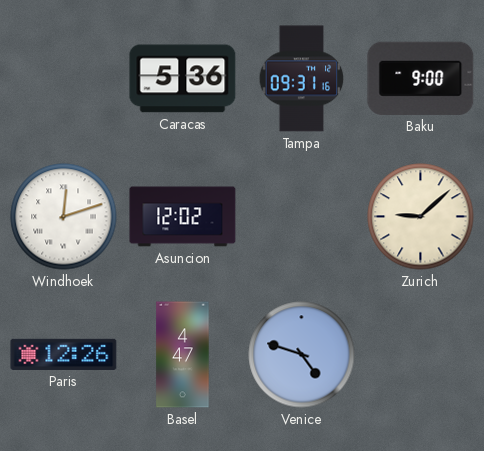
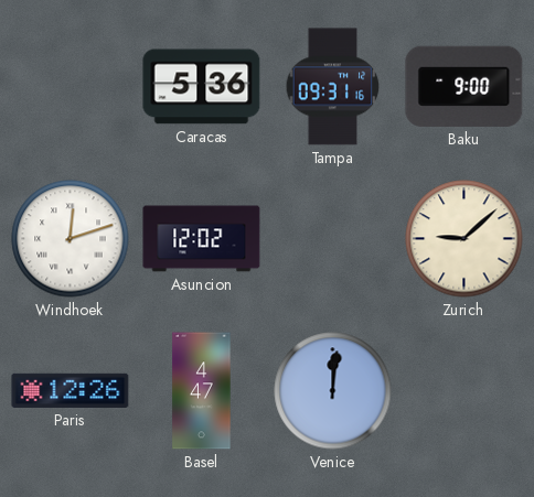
Venice: 4:48 -> 12:01 (333, 391)
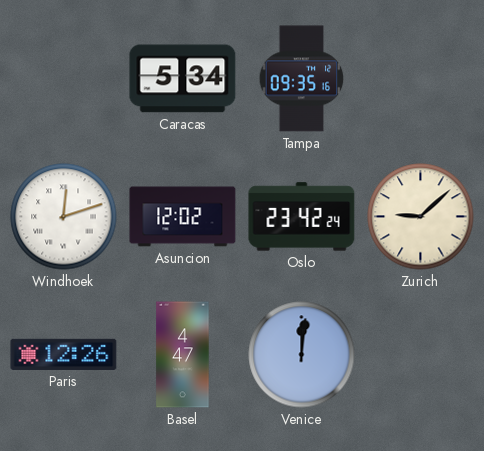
Caracas: 5:36 -> 5:34 (183, 79)
Tampa: 09:31 -> 09:35 (302, 79)
Baku: 9:00 -> none (464, 86)
Oslo: none -> 23:42 (302, 217)
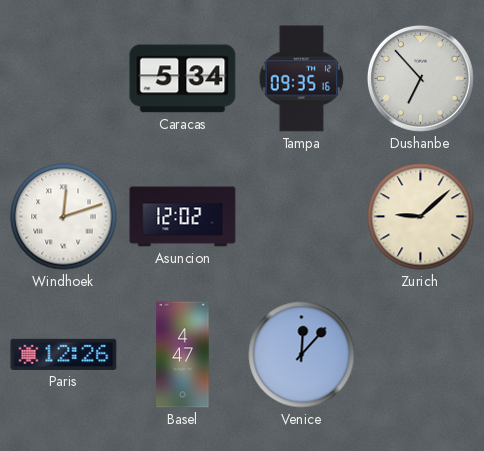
Dushanbe: none -> 6:53 (420, 78)
Oslo: 23:42 -> none (302, 217)
Venice: 12:01 -> 12:07 (302, 355)
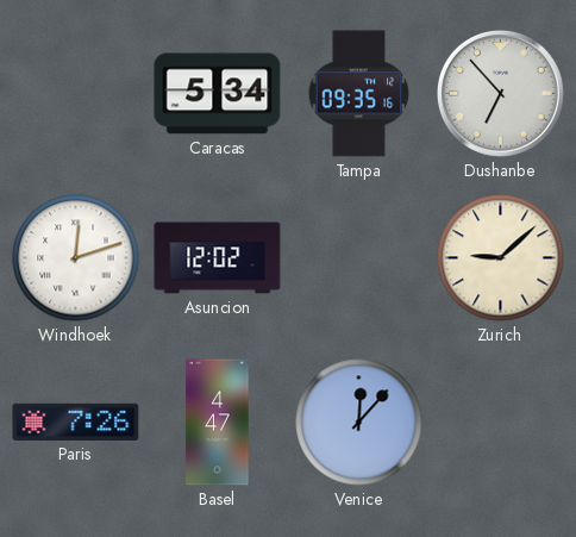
Paris: 12:26 -> 7:26 (76, 422)
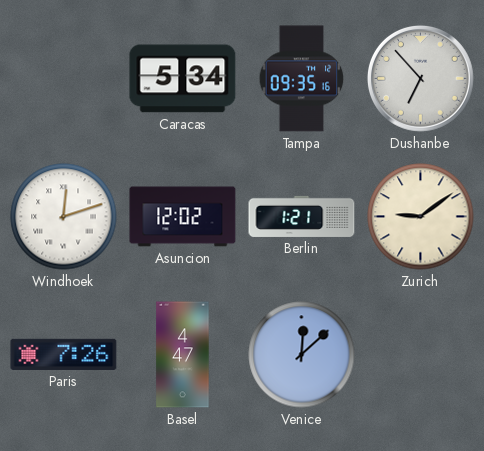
Berlin: none -> 1:21 (302, 216)
Zurich: 9:08 -> 9:09 (421, 217)
Venice: 12:07 -> 12:08 (302, 355)
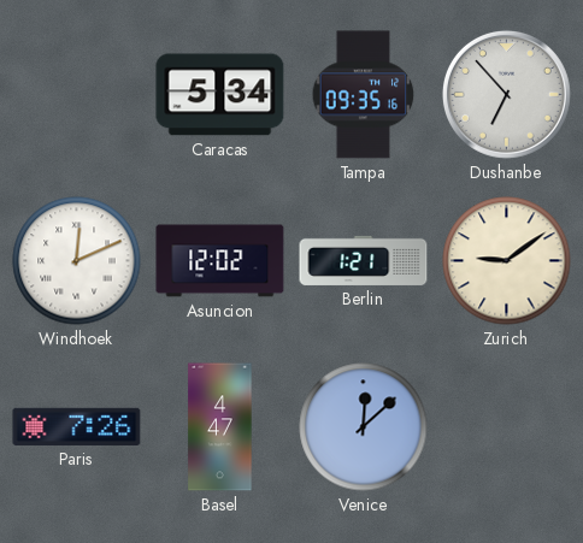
Windhoek: 12:12 -> 12:11 (77, 261)
